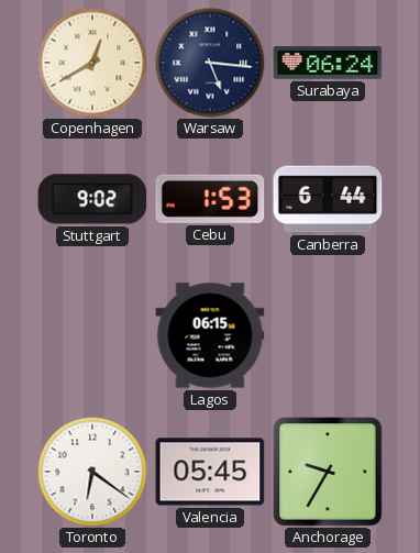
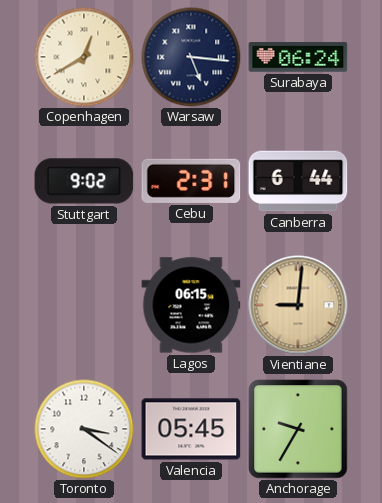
Cebu: 1:53 -> 2:31 (191, 181)
Vientiane: none -> 9:01 (298, 305)
Toronto: 6:21 -> 3:21 (84, 429)
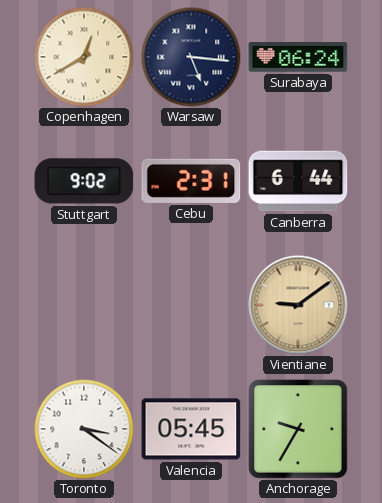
Lagos: 06:15 -> none (191, 305)
Vientiane: 9:01 -> 9:09 (298, 305)
